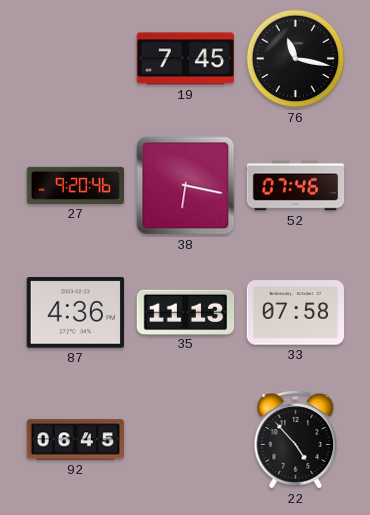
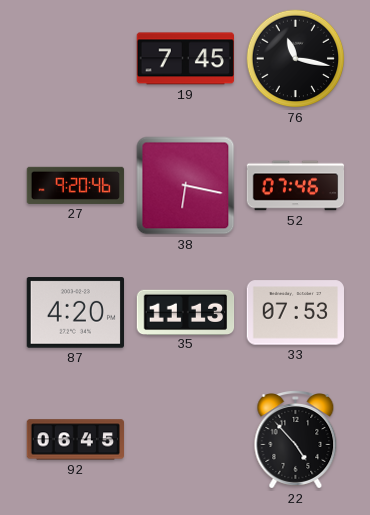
87: 4:36 -> 4:20 (75, 313)
33: 07:58 -> 07:53 (296, 313)
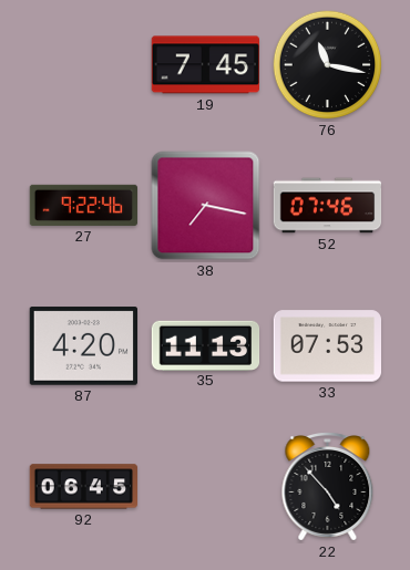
27: 9:20 -> 9:22 (84, 205)
38: 6:17 -> 7:17 (206, 206)
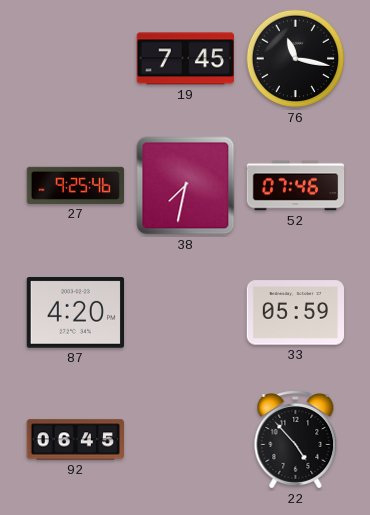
27: 9:22 -> 9:25 (76, 185)
38: 7:17 -> 7:32 (186, 186)
35: 11:13 -> none (206, 345)
33: 07:53 -> 05:59 (296, 313)
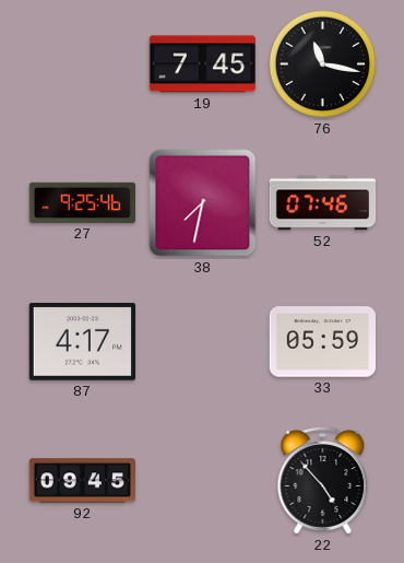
87: 4:20 -> 4:17 (82, 342)
92: 06:45 -> 09:45 (83, 481)
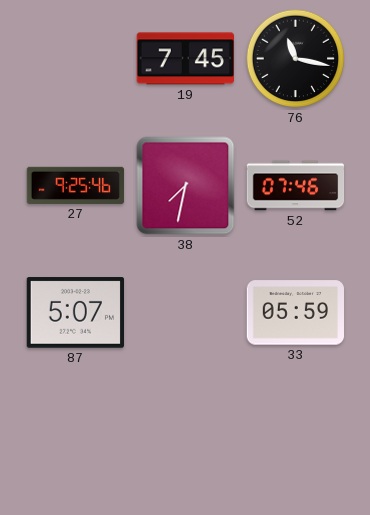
87: 4:17 -> 5:07 (75, 313)
92: 09:45 -> none (83, 481)
22: 4:53 -> none (323, 481)
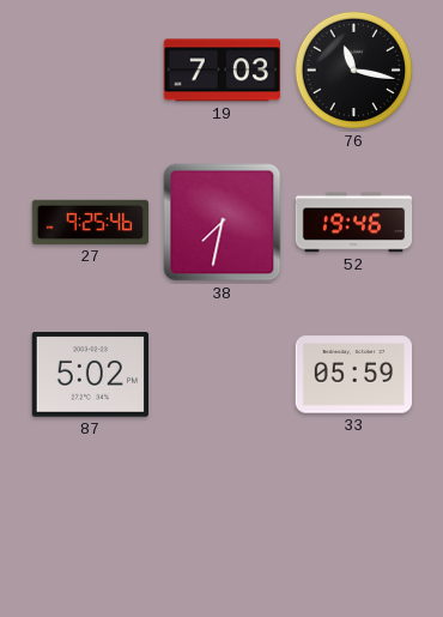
19: 7:45 -> 7:03 (221, 71)
52: 07:46 -> 19:46 (354, 223)
87: 5:07 -> 5:02 (90, 375)
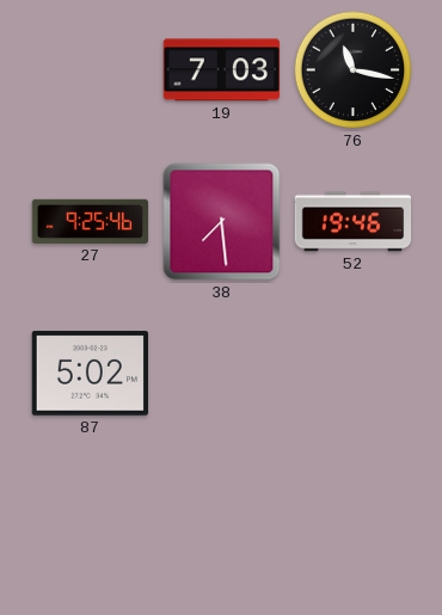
38: 7:32 -> 7:29 (222, 222)
33: 05:59 -> none (354, 375)
